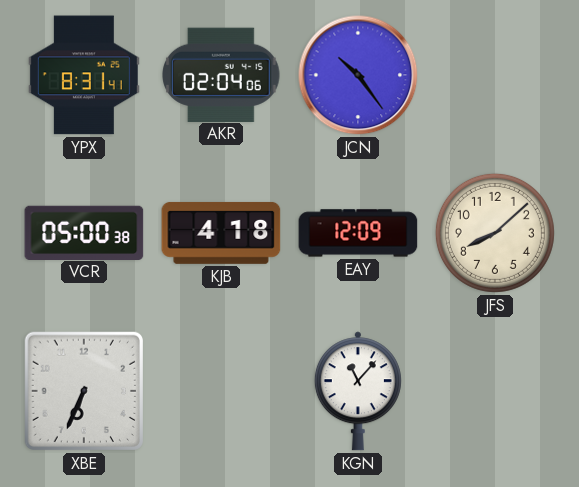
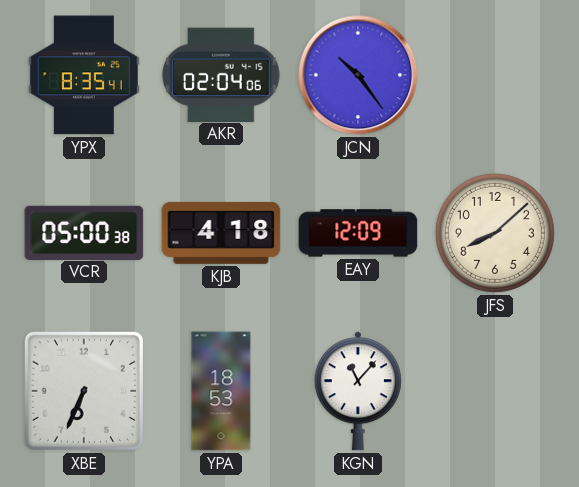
YPX: 8:31 -> 8:35 (84, 75)
YPA: none -> 18:53 (221, 391)
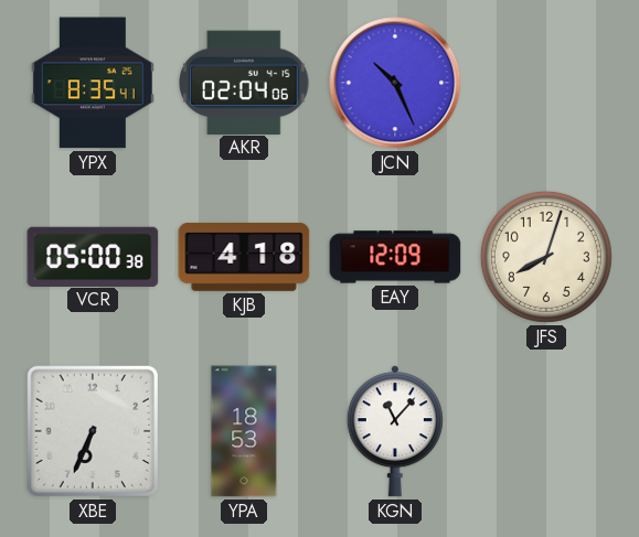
JCN: 10:24 -> 10:26 (395, 83)
JFS: 8:08 -> 8:03 (546, 257)
